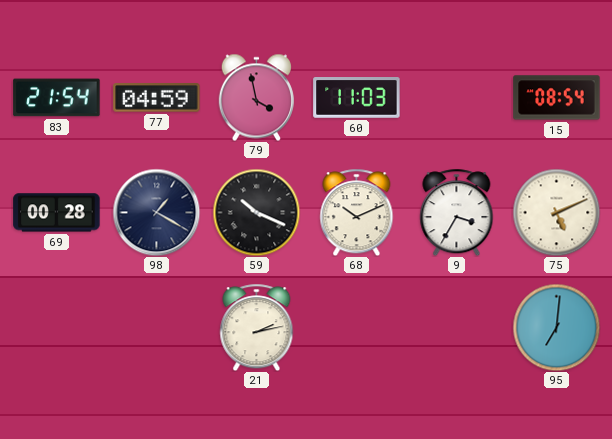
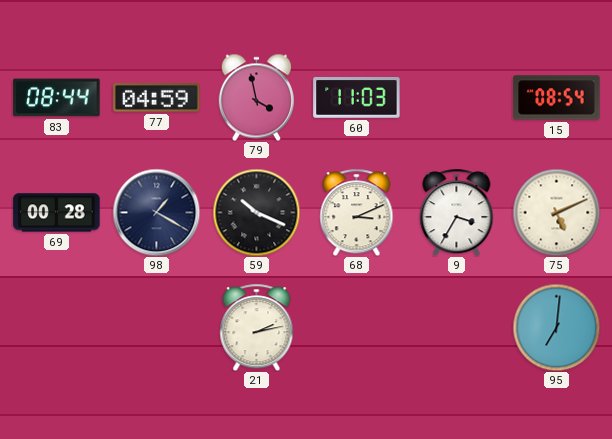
83: 21:54 -> 08:44 (57, 98)
68: 10:11 -> 3:11 (357, 212)
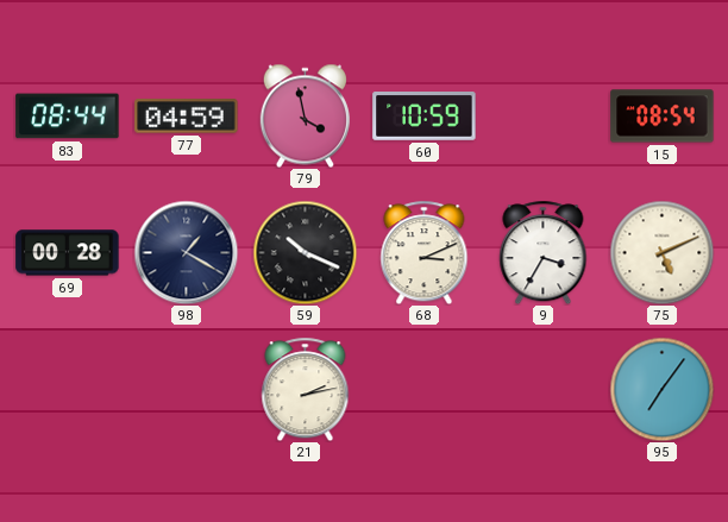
60: 11:03 -> 10:59 (425, 117)
95: 7:01 -> 7:06 (661, 389)
